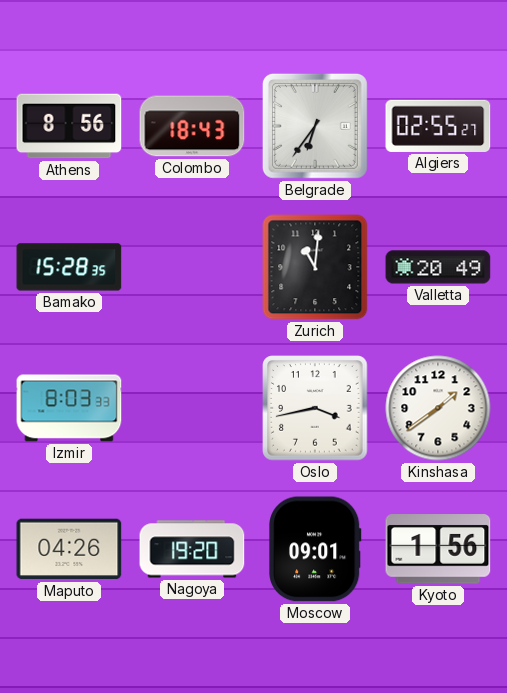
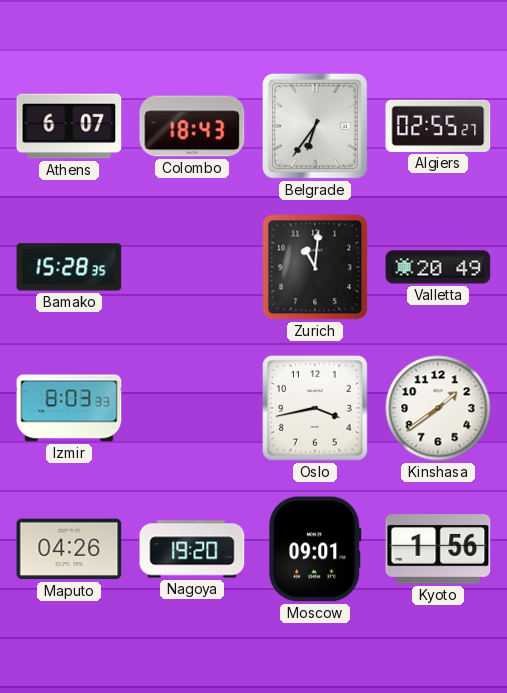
Athens: 8:56 -> 6:07 (69, 126)
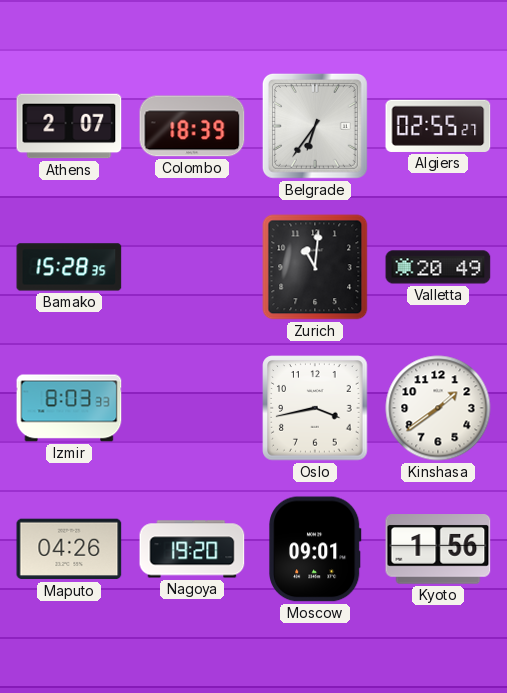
Athens: 6:07 -> 2:07 (69, 126)
Colombo: 18:43 -> 18:39 (192, 126)
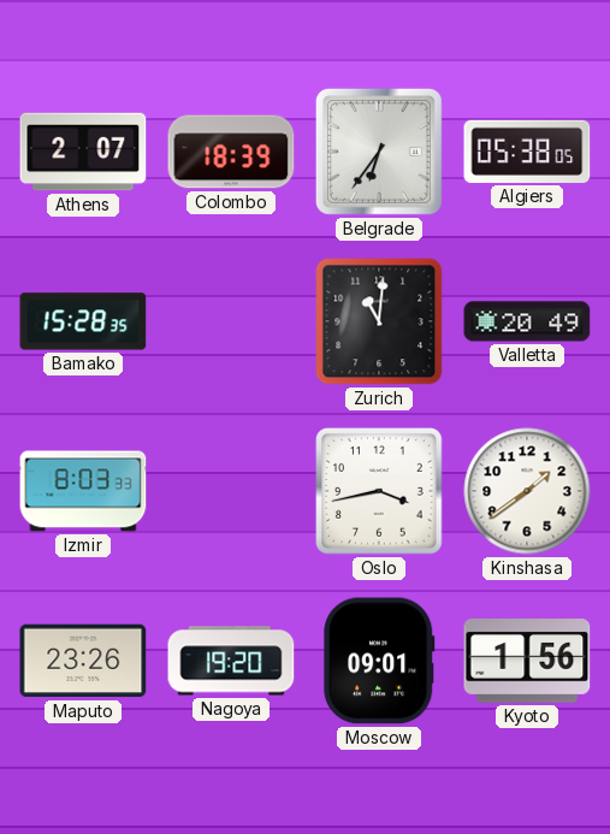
Algiers: 02:55 -> 05:38 (527, 152)
Maputo: 04:26 -> 23:26 (83, 661)
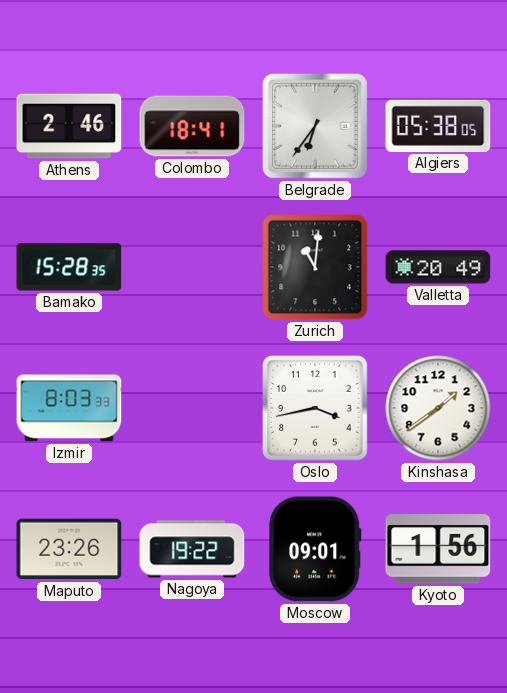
Athens: 2:07 -> 2:46 (69, 126)
Colombo: 18:39 -> 18:41 (192, 126)
Nagoya: 19:20 -> 19:22 (192, 549)
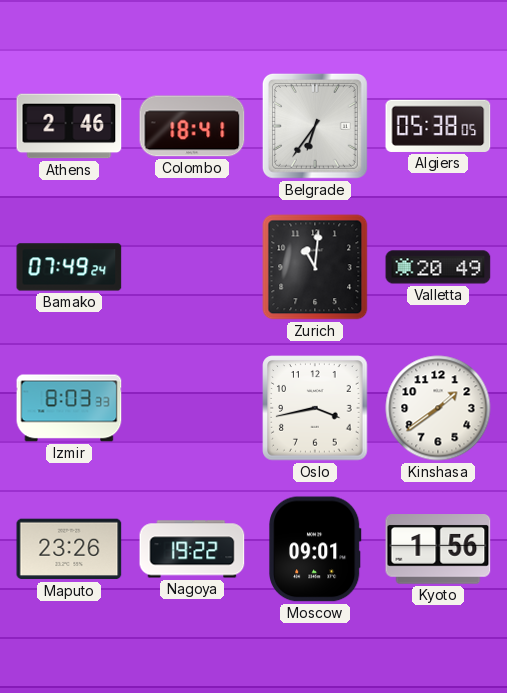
Bamako: 15:28 -> 07:49 (69, 267)
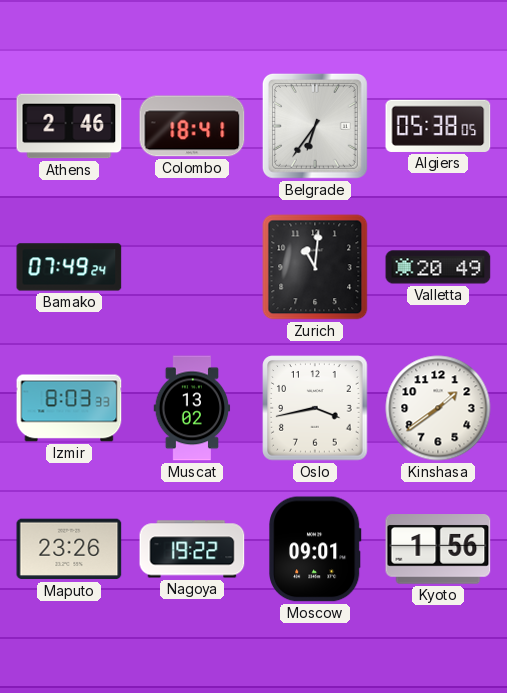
Muscat: none -> 13:02 (192, 408)
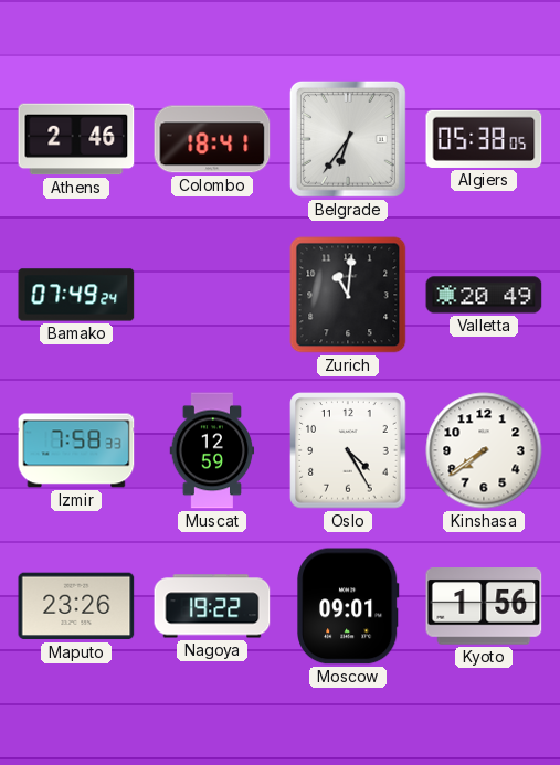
Izmir: 8:03 -> 7:58 (76, 450)
Muscat: 13:02 -> 12:59 (212, 450)
Oslo: 3:43 -> 4:25 (348, 450)
Kinshasa: 1:39 -> 7:39 (484, 450)
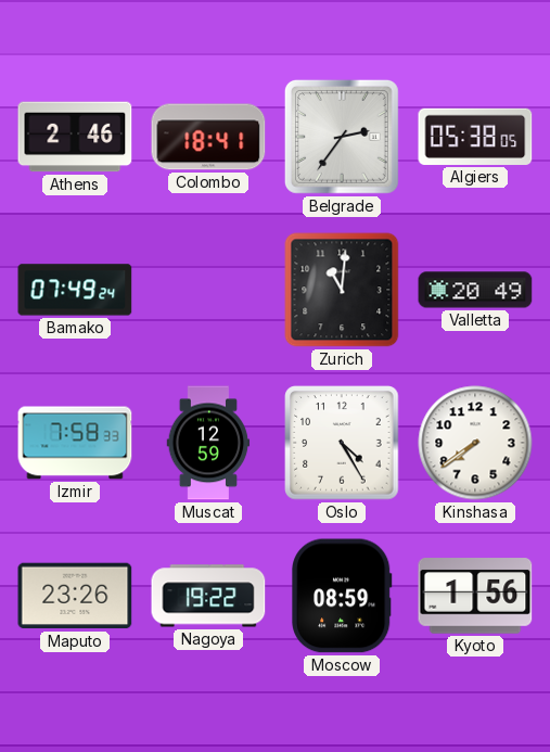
Belgrade: 6:36 -> 2:36 (342, 137)
Moscow: 09:01 -> 08:59 (342, 596)
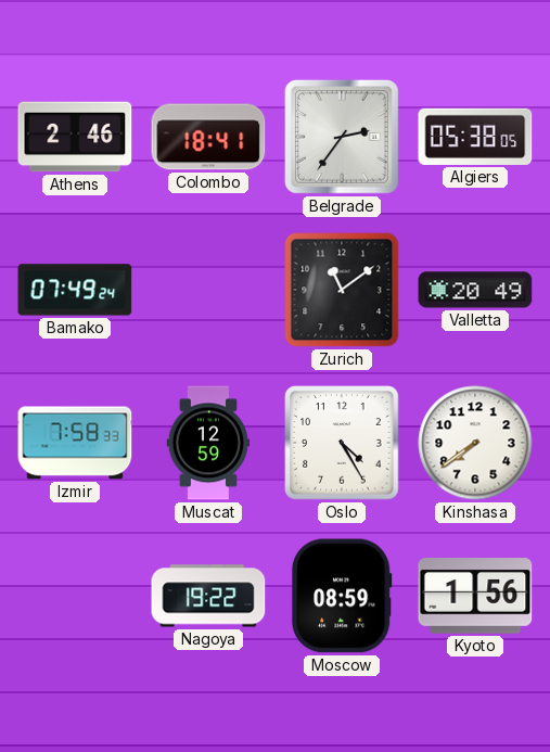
Zurich: 11:01 -> 11:09 (342, 290)
Maputo: 23:26 -> none (75, 596)
